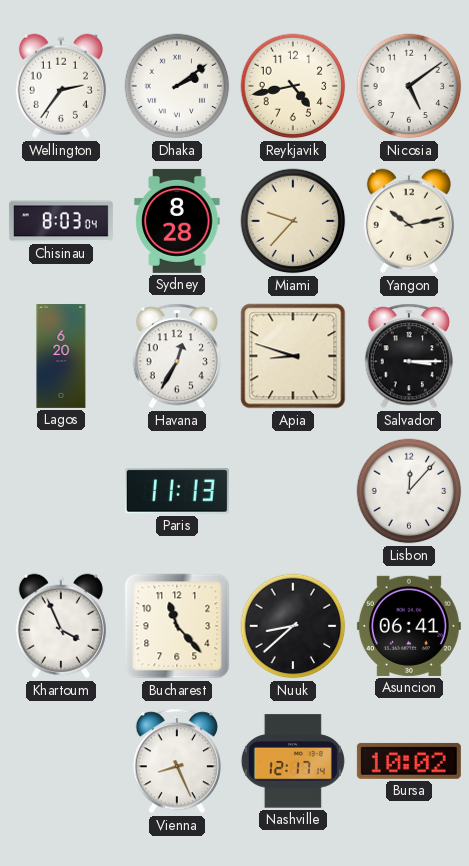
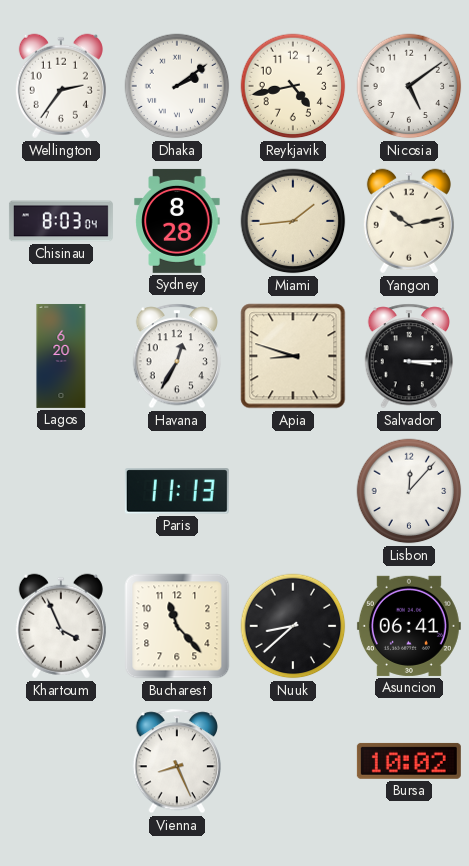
Miami: 9:37 -> 1:44 (293, 221)
Nashville: 12:17 -> none (293, 761)
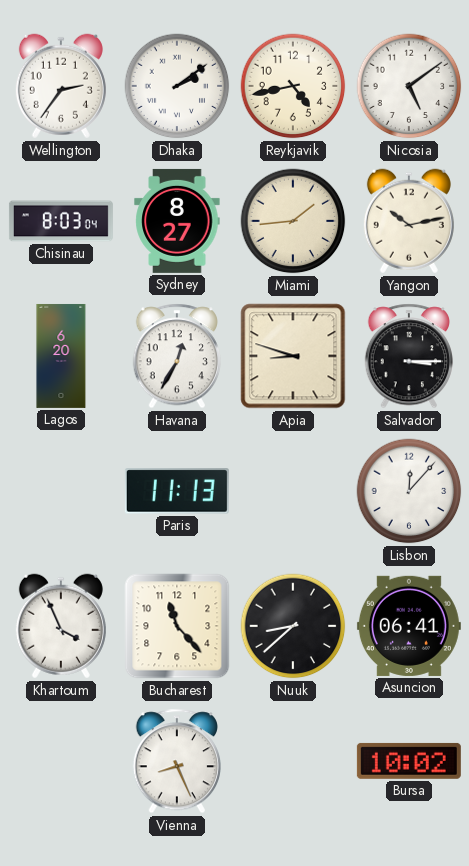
Sydney: 8:28 -> 8:27 (177, 221)
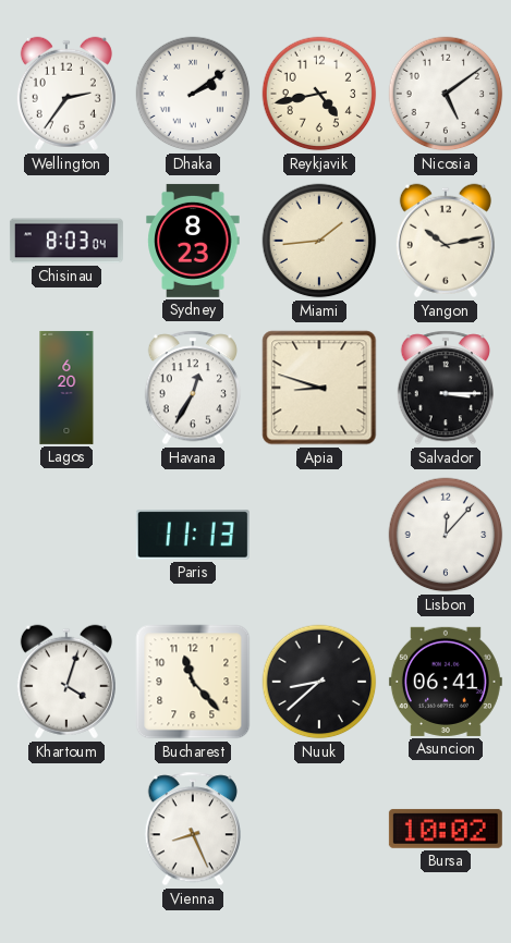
Sydney: 8:27 -> 8:23 (193, 241)
Khartoum: 3:56 -> 4:03 (66, 682)
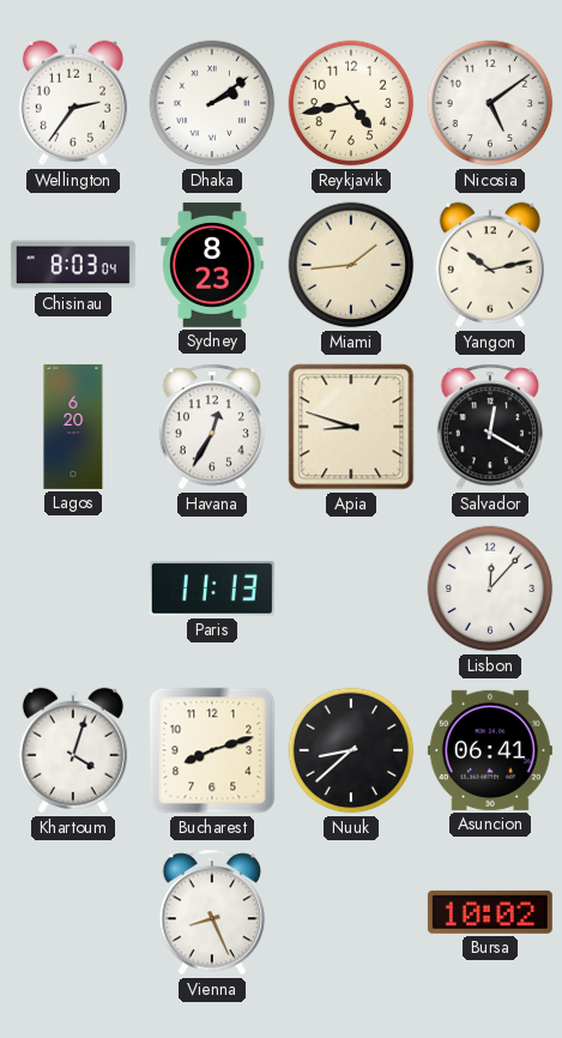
Salvador: 3:15 -> 12:20 (489, 427)
Bucharest: 11:23 -> 8:12 (212, 750)
